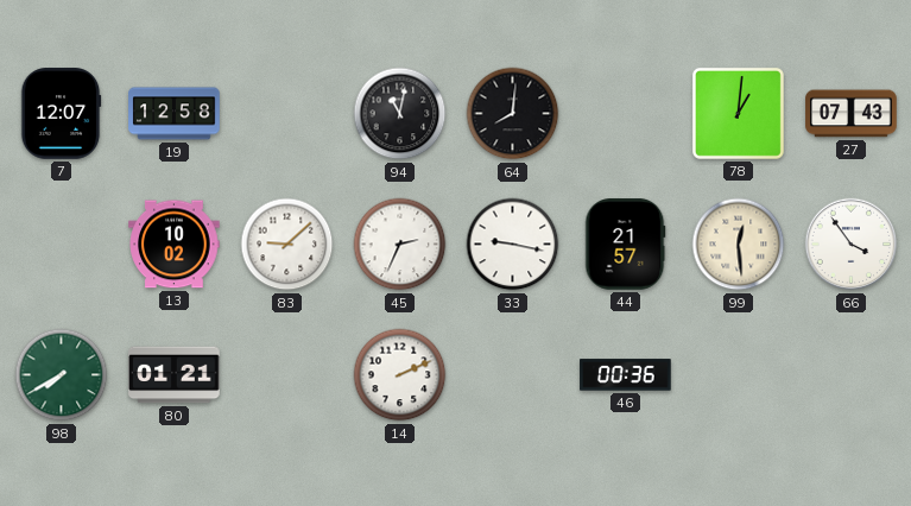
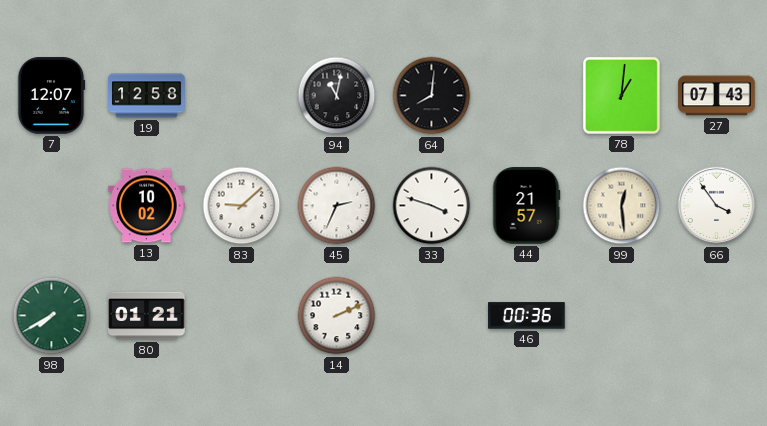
33: 9:17 -> 3:48 (432, 206)
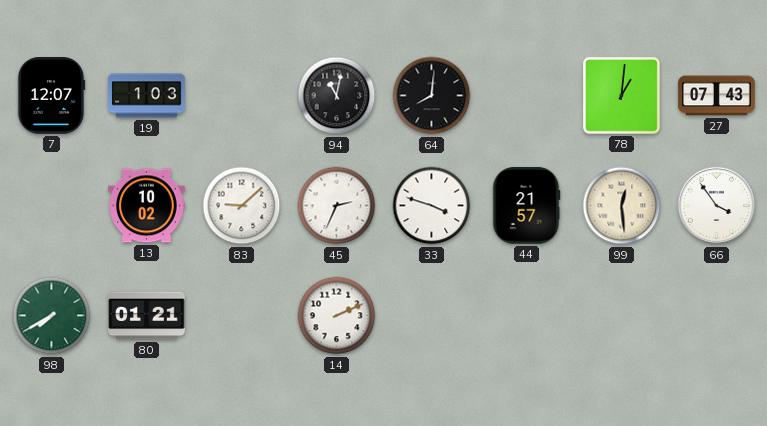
19: 12:58 -> 1:03 (147, 96)
46: 00:36 -> none (527, 316)
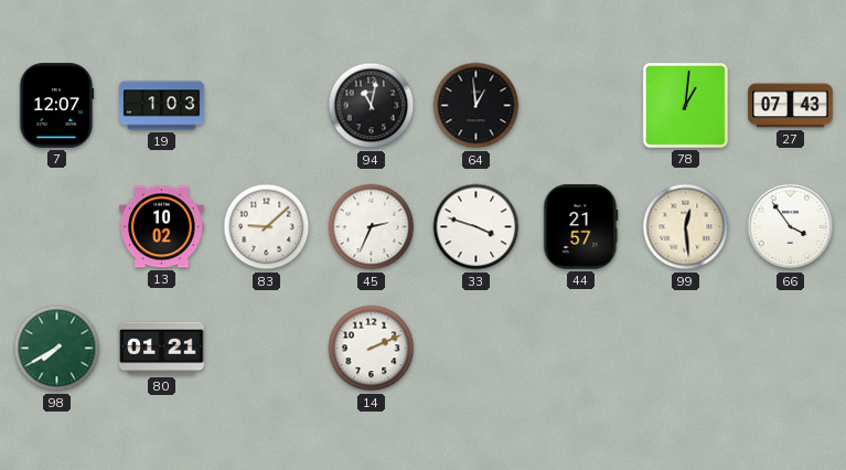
64: 8:01 -> 12:59 (476, 106)
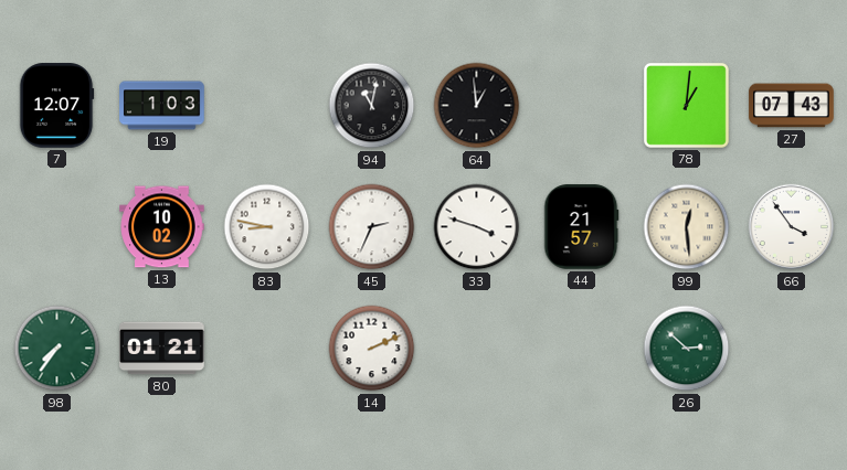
83: 9:08 -> 8:47 (267, 227)
98: 7:40 -> 7:36 (57, 349)
26: none -> 2:52 (687, 349)
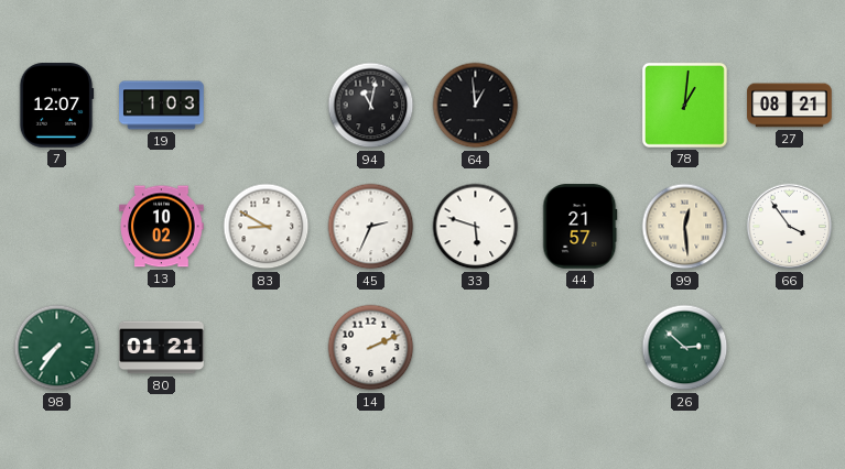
27: 07:43 -> 08:21 (790, 106)
83: 8:47 -> 8:50 (267, 227)
33: 3:48 -> 5:48 (476, 227)
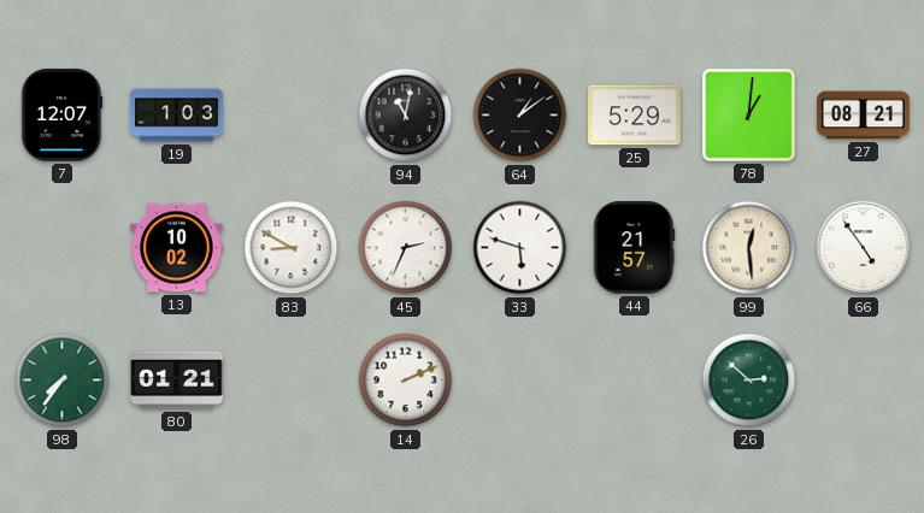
64: 12:59 -> 1:09 (520, 116)
25: none -> 5:29 (635, 116)
66: 3:54 -> 4:54 (864, 248)
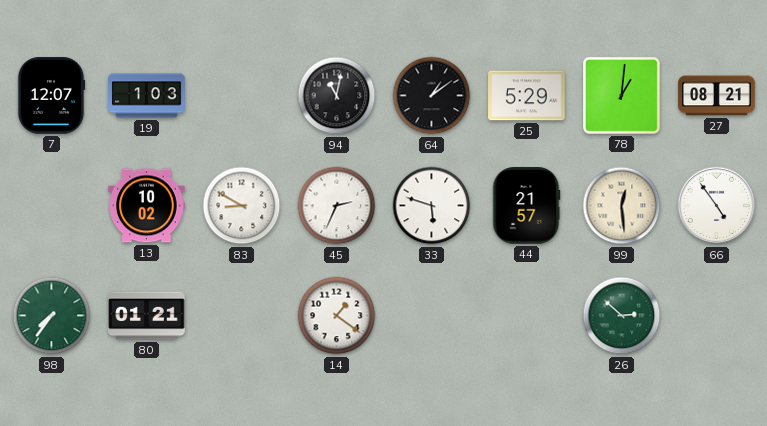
14: 2:11 -> 1:21 (337, 316)
